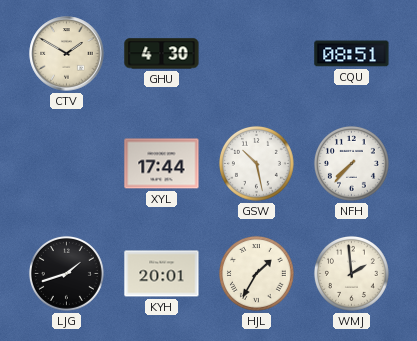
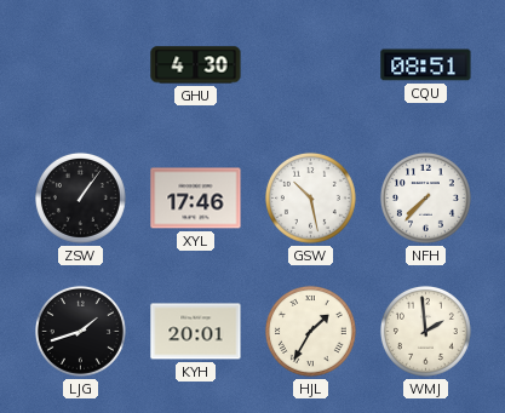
CTV: 1:50 -> none (67, 54)
ZSW: none -> 1:06 (80, 197)
XYL: 17:44 -> 17:46 (196, 199)
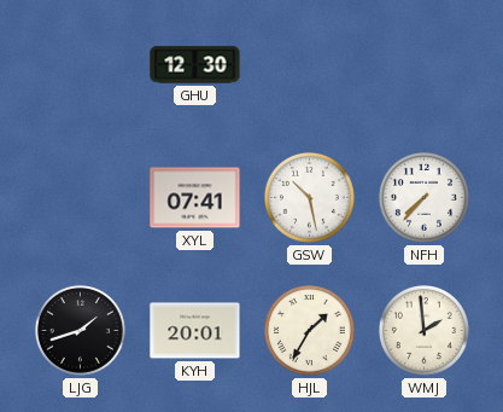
GHU: 4:30 -> 12:30 (195, 65)
CQU: 08:51 -> none (426, 65)
ZSW: 1:06 -> none (80, 197)
XYL: 17:46 -> 07:41 (195, 198)
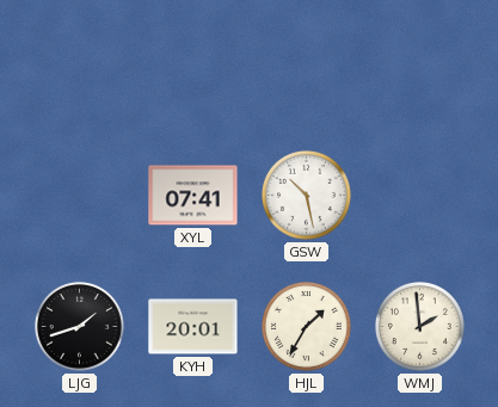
GHU: 12:30 -> none (195, 65)
NFH: 7:37 -> none (423, 197)
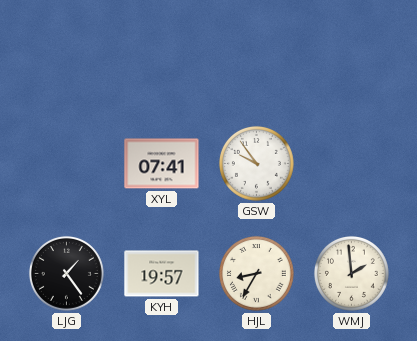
GSW: 10:28 -> 9:54 (256, 163)
LJG: 1:42 -> 1:24 (66, 273)
KYH: 20:01 -> 19:57 (162, 274)
HJL: 1:35 -> 8:35 (256, 273)
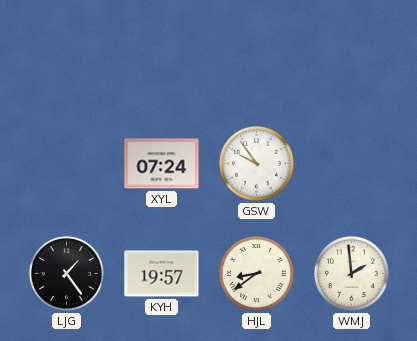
XYL: 07:41 -> 07:24 (162, 164)
HJL: 8:35 -> 8:39 (256, 273)
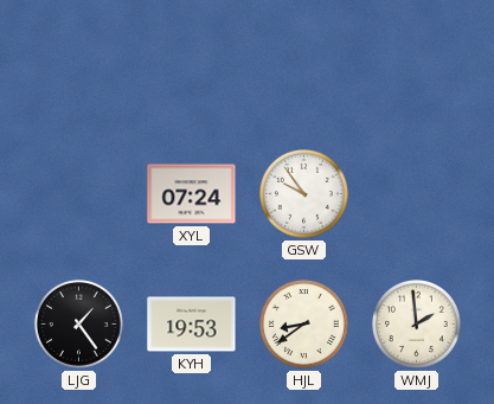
KYH: 19:57 -> 19:53 (192, 325)
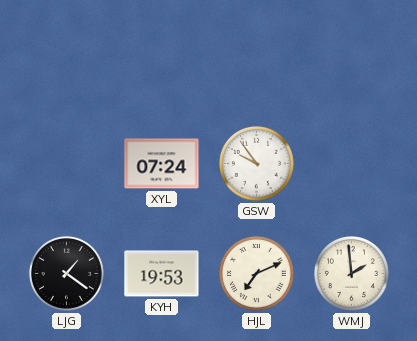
LJG: 1:24 -> 1:21 (66, 273)
HJL: 8:39 -> 7:11 (256, 273)
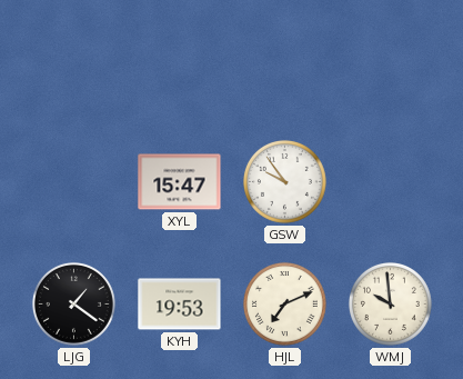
XYL: 07:24 -> 15:47 (180, 182)
WMJ: 1:59 -> 9:59 (390, 303)
